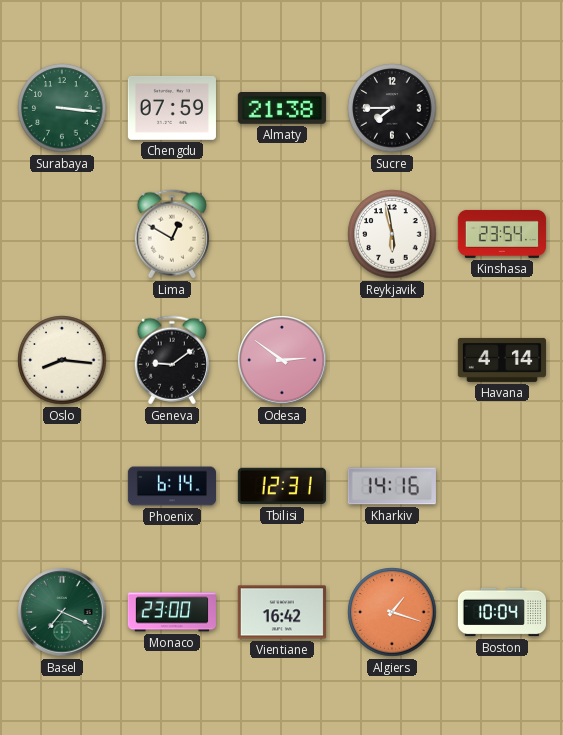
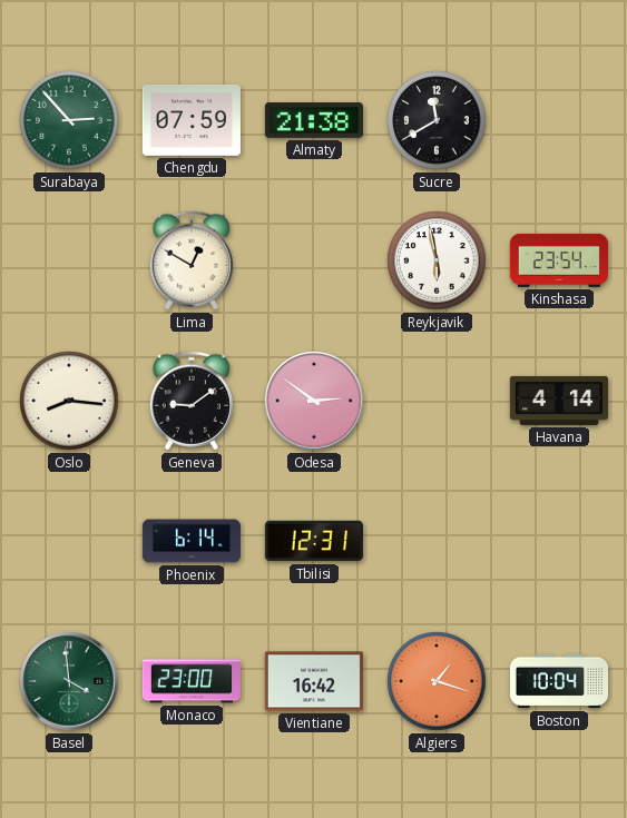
Surabaya: 3:16 -> 2:53 (69, 120)
Sucre: 7:45 -> 11:40 (437, 120)
Kharkiv: 14:16 -> none (392, 486)
Basel: 7:19 -> 3:59 (69, 681)
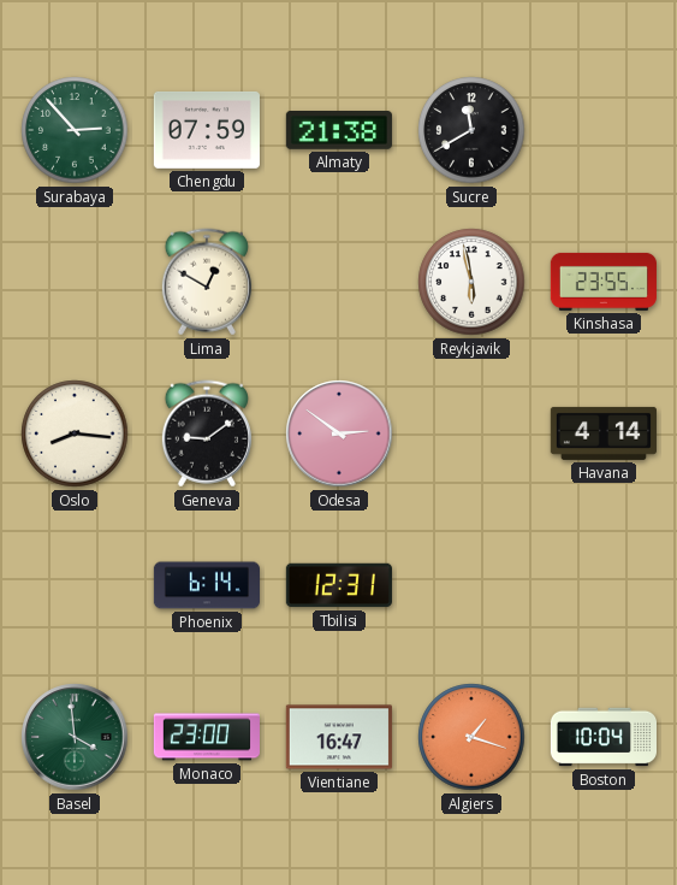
Kinshasa: 23:54 -> 23:55 (604, 282)
Vientiane: 16:42 -> 16:47 (339, 737)
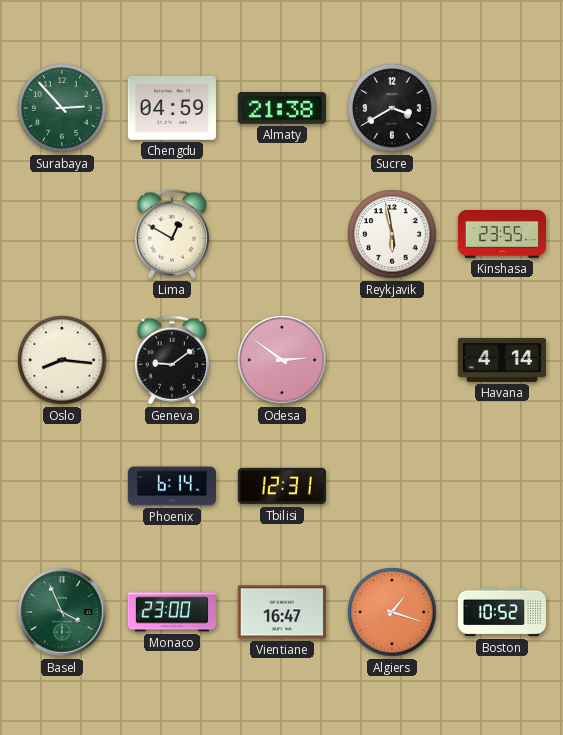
Chengdu: 07:59 -> 04:59 (172, 108)
Sucre: 11:40 -> 3:40 (392, 108)
Basel: 3:59 -> 3:56 (62, 612)
Boston: 10:04 -> 10:52 (501, 612)
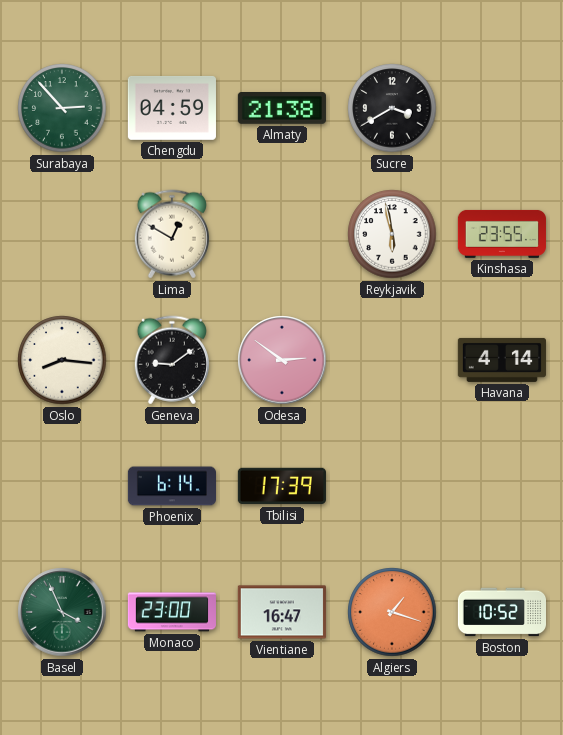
Tbilisi: 12:31 -> 17:39 (282, 486)
